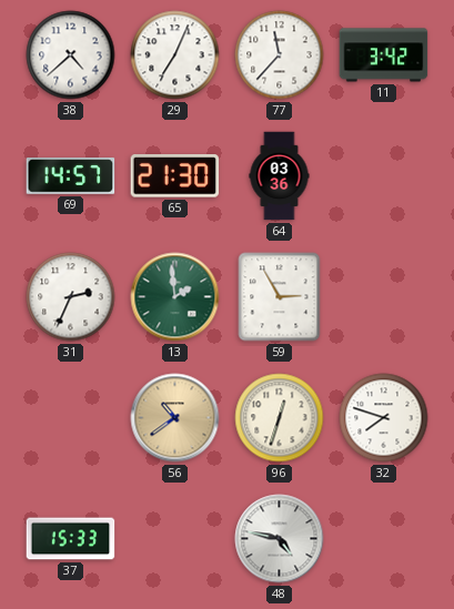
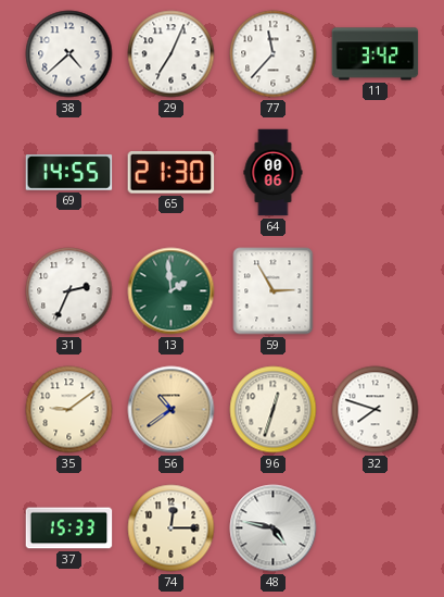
69: 14:57 -> 14:55 (69, 173)
64: 03:36 -> 00:06 (274, 173)
35: none -> 9:09 (69, 410)
74: none -> 12:15 (172, 528)
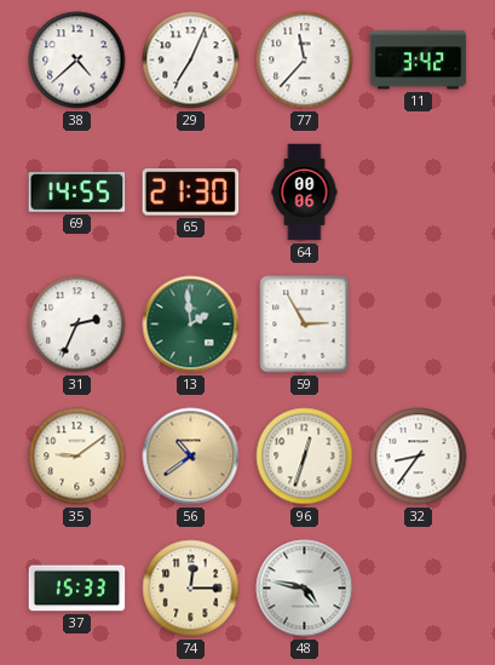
32: 7:48 -> 8:36 (419, 457)
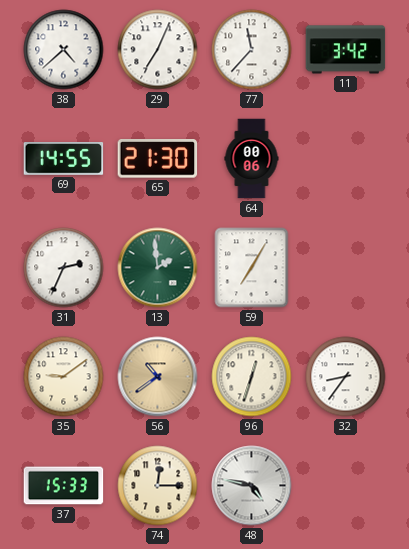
59: 2:55 -> 7:05 (252, 268)
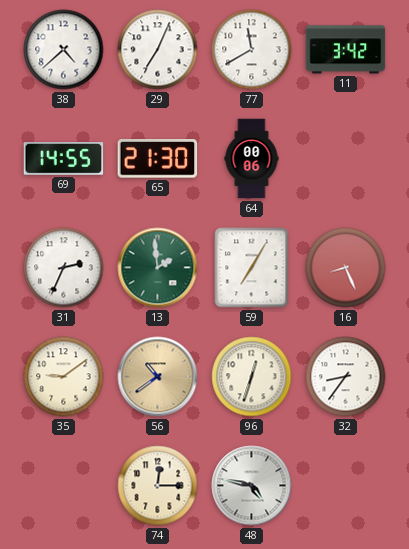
77: 11:37 -> 11:40 (252, 50)
16: none -> 8:26 (346, 268)
37: 15:33 -> none (64, 486)
